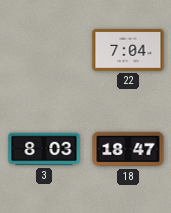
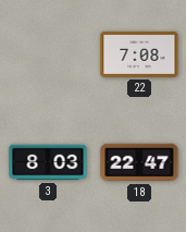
22: 7:04 -> 7:08 (139, 54)
18: 18:47 -> 22:47 (139, 162)
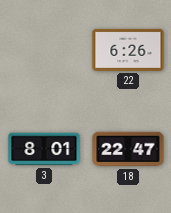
22: 7:08 -> 6:26 (128, 50)
3: 8:03 -> 8:01 (44, 149)
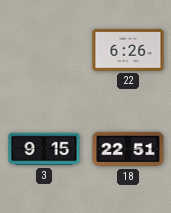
3: 8:01 -> 9:15 (44, 149)
18: 22:47 -> 22:51 (128, 149)
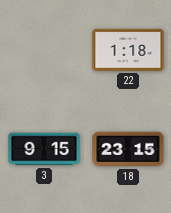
22: 6:26 -> 1:18 (128, 50)
18: 22:51 -> 23:15 (128, 149)
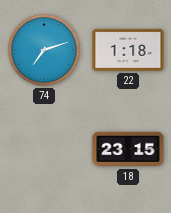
74: none -> 7:12 (44, 50)
3: 9:15 -> none (44, 149)
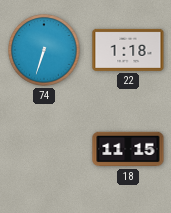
74: 7:12 -> 6:33 (44, 50)
18: 23:15 -> 11:15 (128, 149)
